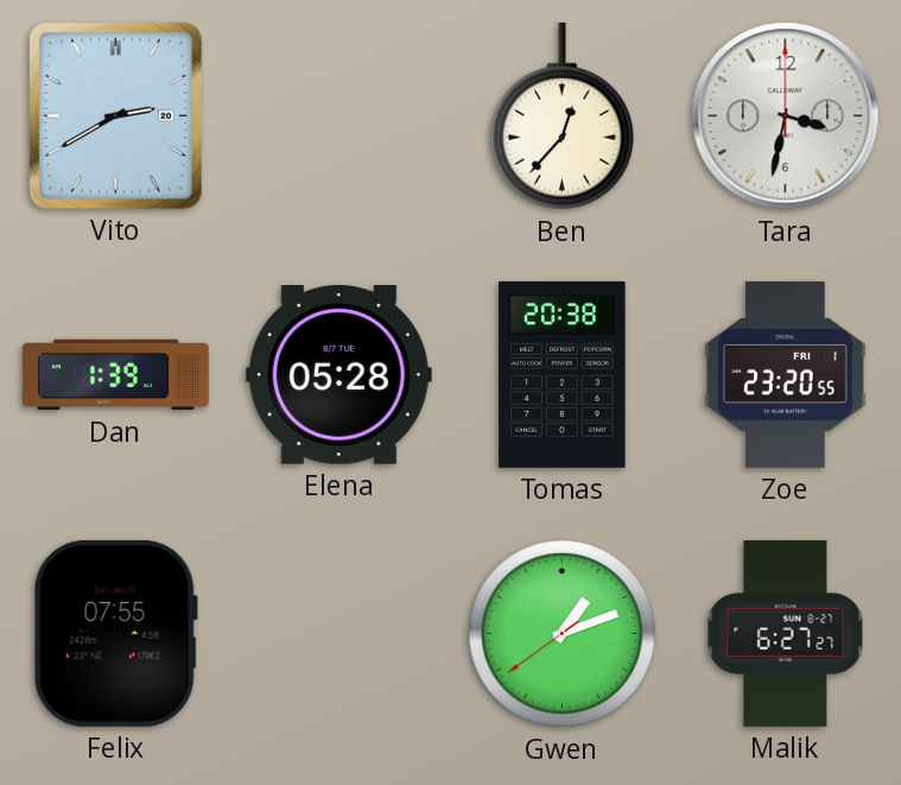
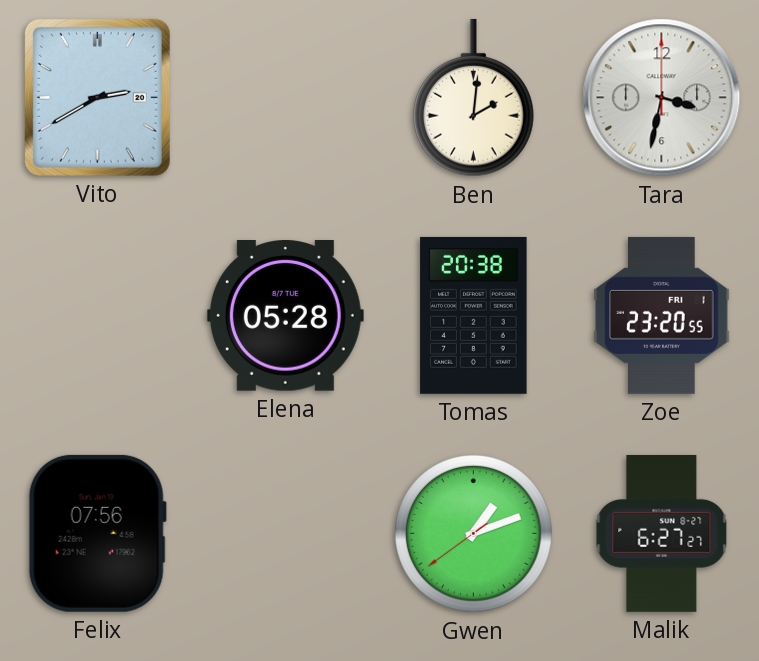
Ben: 12:37 -> 2:01 (474, 98)
Dan: 1:39 -> none (115, 375)
Felix: 07:55 -> 07:56 (97, 533)
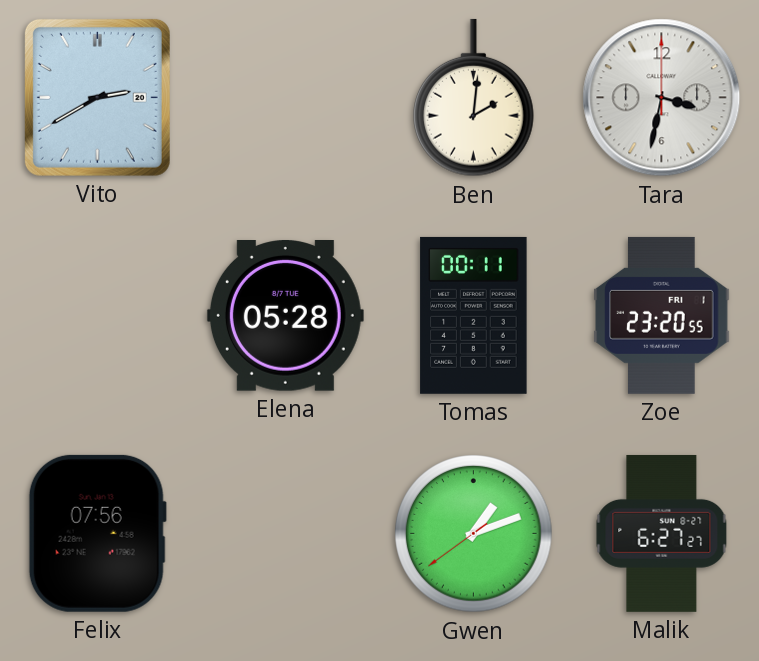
Tomas: 20:38 -> 00:11 (474, 315)
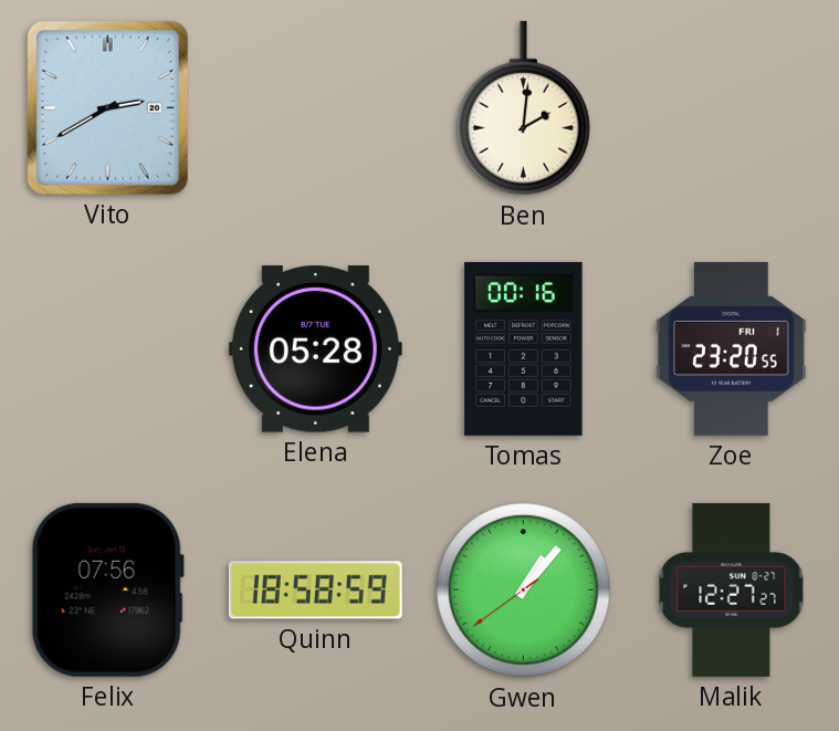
Tara: 3:32 -> none (662, 98)
Tomas: 00:11 -> 00:16 (524, 348)
Quinn: none -> 18:58 (315, 591)
Gwen: 1:11 -> 1:06 (524, 591)
Malik: 6:27 -> 12:27 (732, 589)
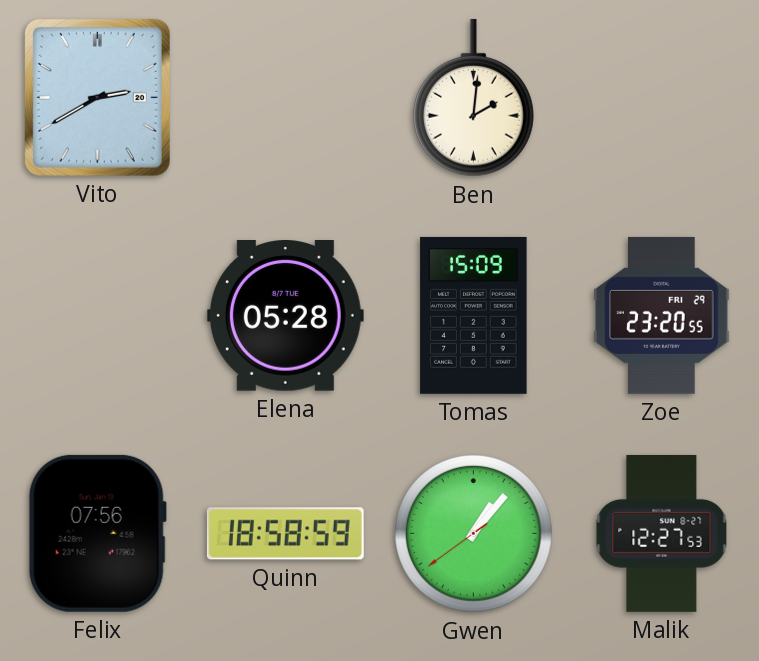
Tomas: 00:16 -> 15:09 (474, 315)
Zoe date: FRI 1 -> FRI 29 (662, 315)
Malik: 12:27:27 -> 12:27:53 (662, 533)
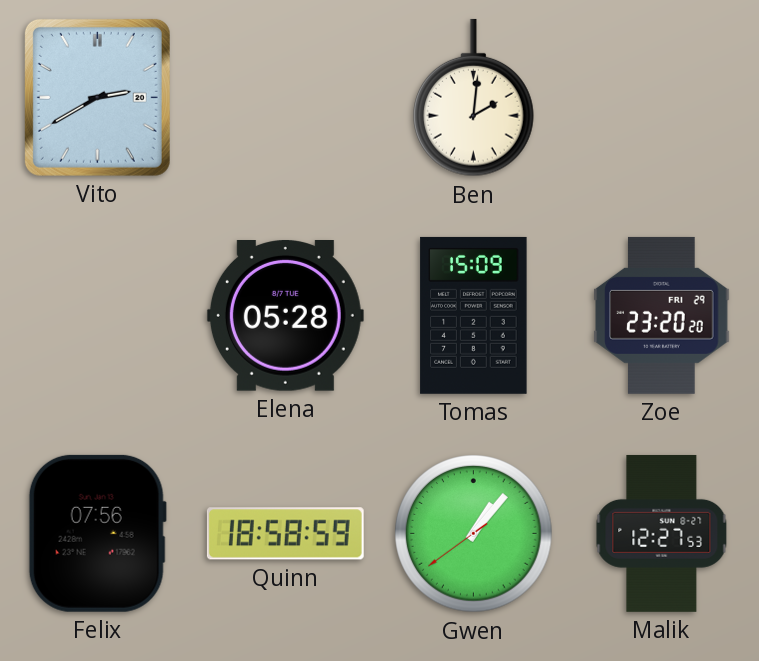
Zoe: 23:20:55 -> 23:20:20 (662, 315)
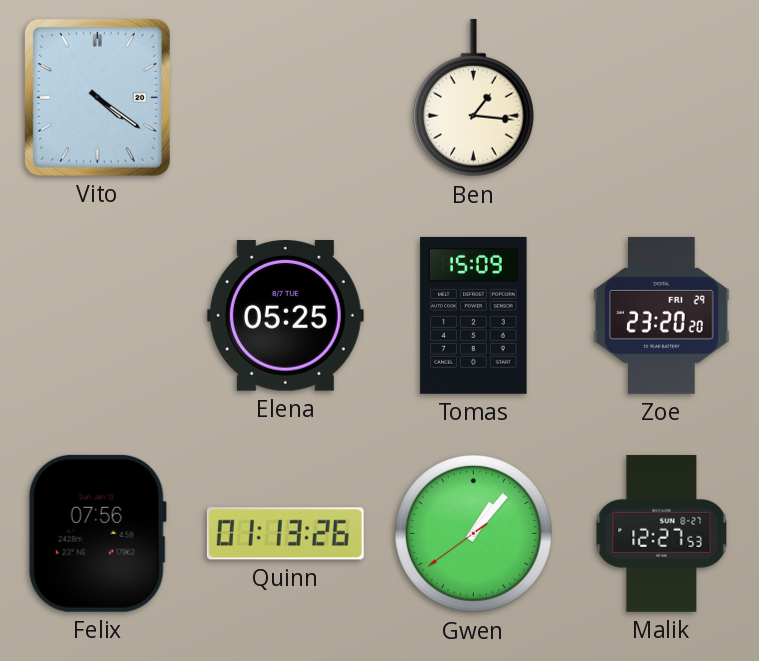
Vito: 2:40 -> 4:21 (97, 97)
Ben: 2:01 -> 1:16 (474, 98)
Elena: 05:28 -> 05:25 (285, 316)
Quinn: 18:58 -> 01:13 (285, 534)
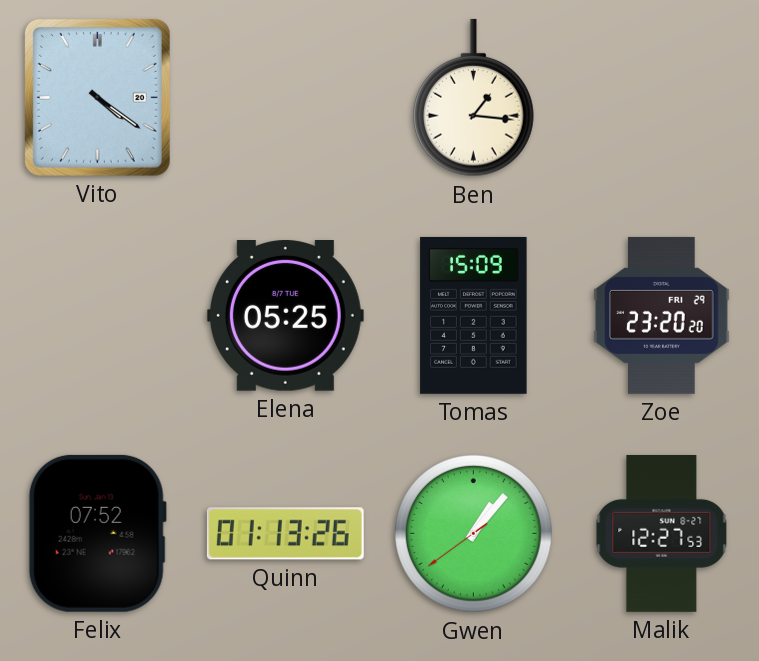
Felix: 07:56 -> 07:52 (97, 533)
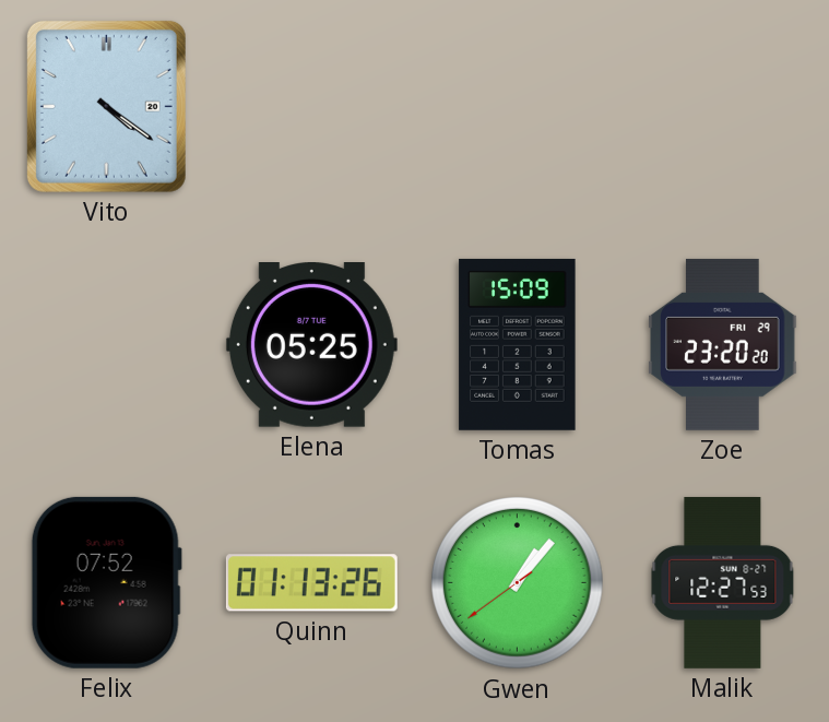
Ben: 1:16 -> none (474, 98)
